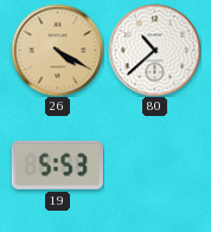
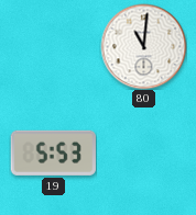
26: 4:20 -> none (57, 50)
80: 10:38 -> 11:01 (143, 46)
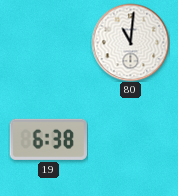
19: 5:53 -> 6:38 (48, 139)
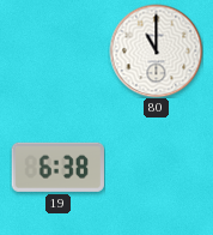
80: 11:01 -> 11:00 (156, 50)
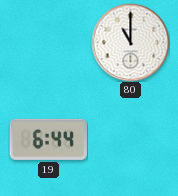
19: 6:38 -> 6:44 (48, 139)
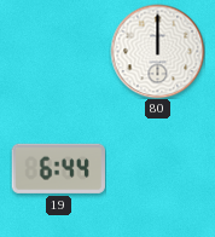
80: 11:00 -> 12:00 (157, 51)
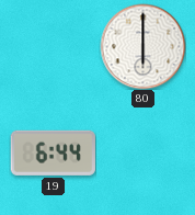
80: 12:00 -> 6:00 (142, 46)
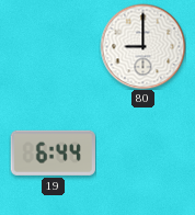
80: 6:00 -> 9:00 (142, 46)
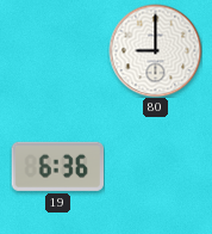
19: 6:44 -> 6:36 (57, 166)
